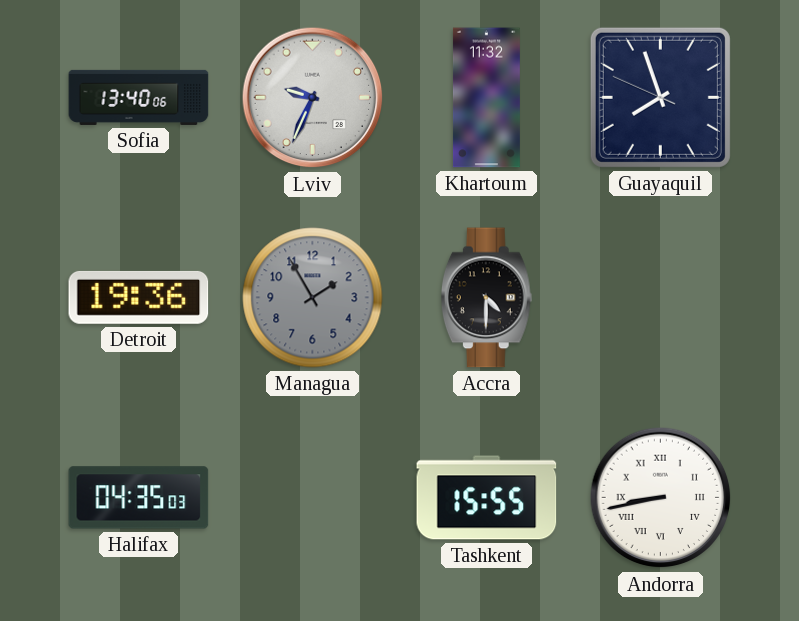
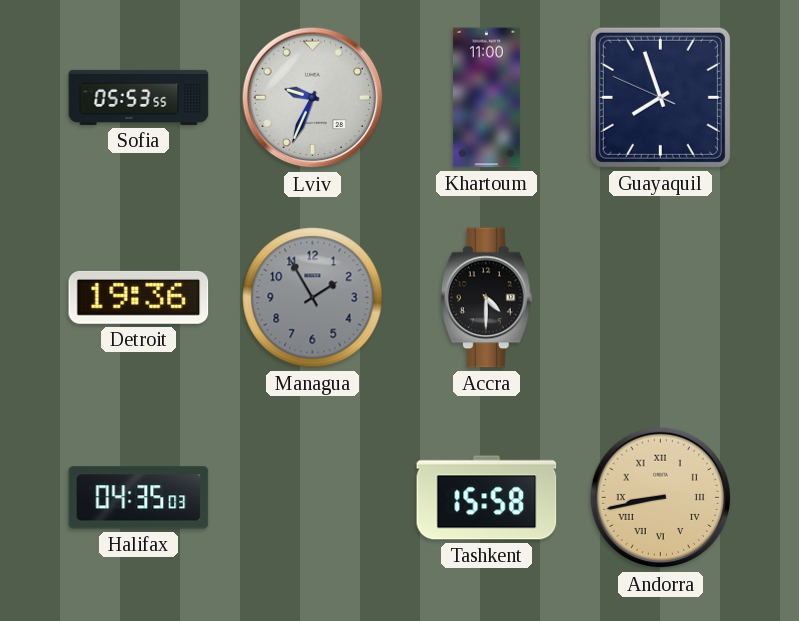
Sofia: 13:40 -> 05:53 (139, 97)
Khartoum: 11:32 -> 11:00 (486, 98)
Tashkent: 15:55 -> 15:58 (487, 498)
Andorra dial: white -> champagne (661, 498)
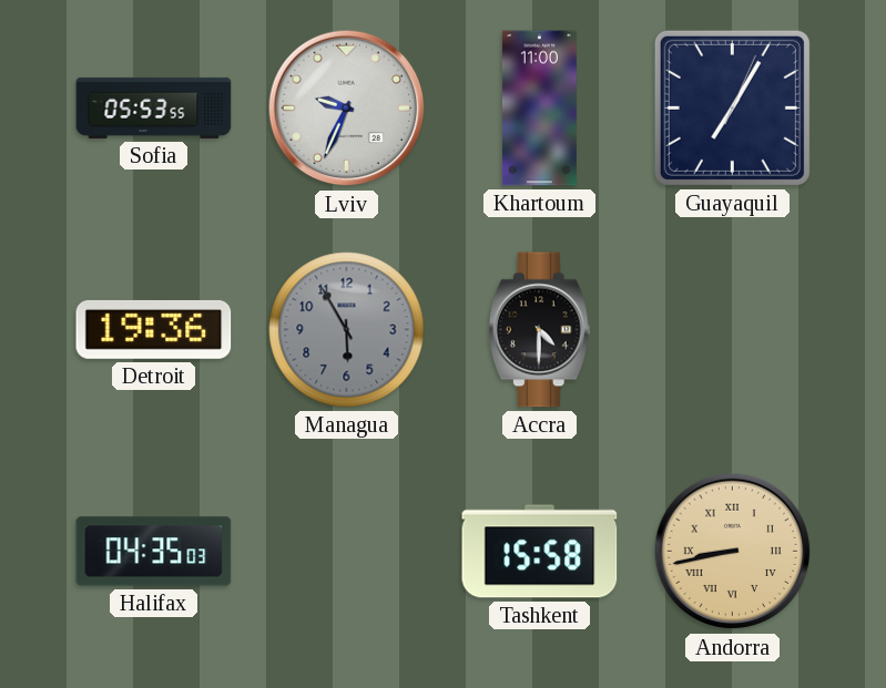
Guayaquil: 7:56 -> 7:05 (732, 107)
Managua: 1:55 -> 5:55 (347, 330)
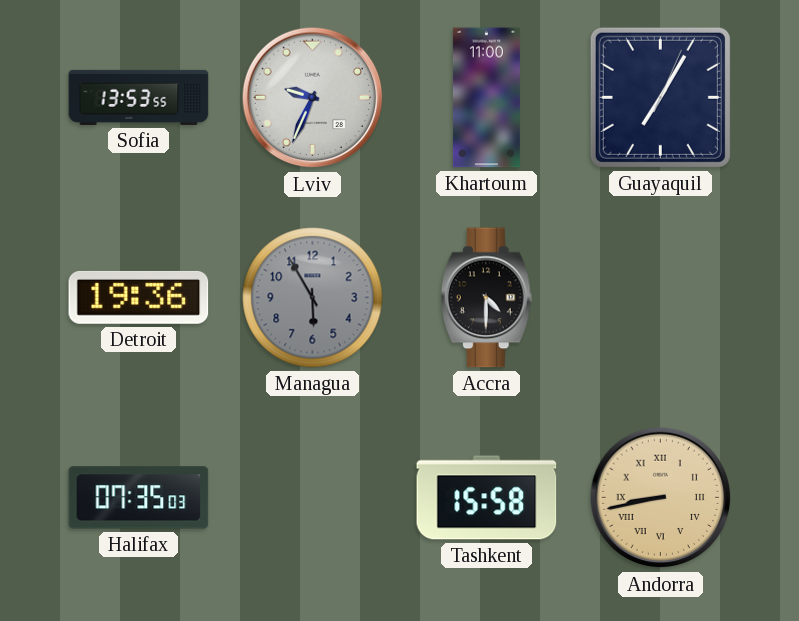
Sofia: 05:53 -> 13:53 (139, 97)
Halifax: 04:35 -> 07:35 (139, 498)
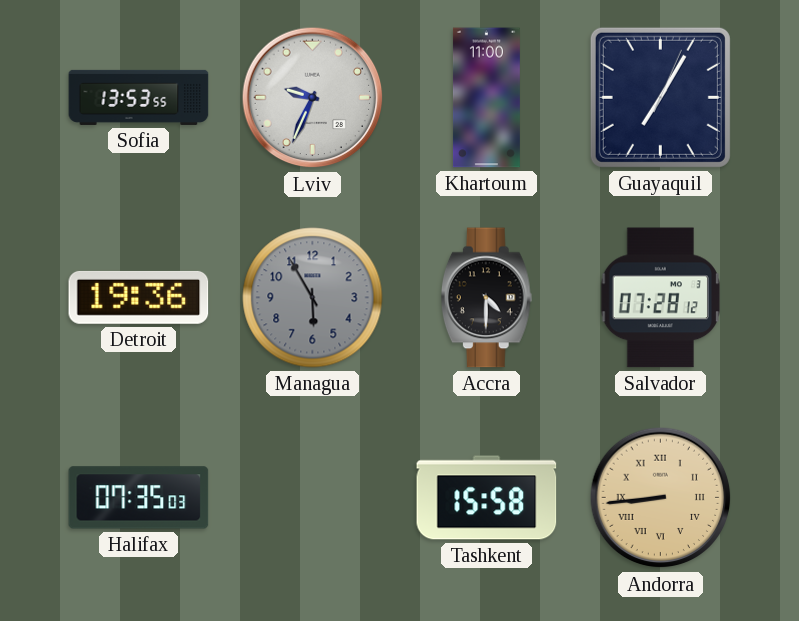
Salvador: none -> 07:28 (660, 298)
Andorra: 8:43 -> 8:44 (661, 498)
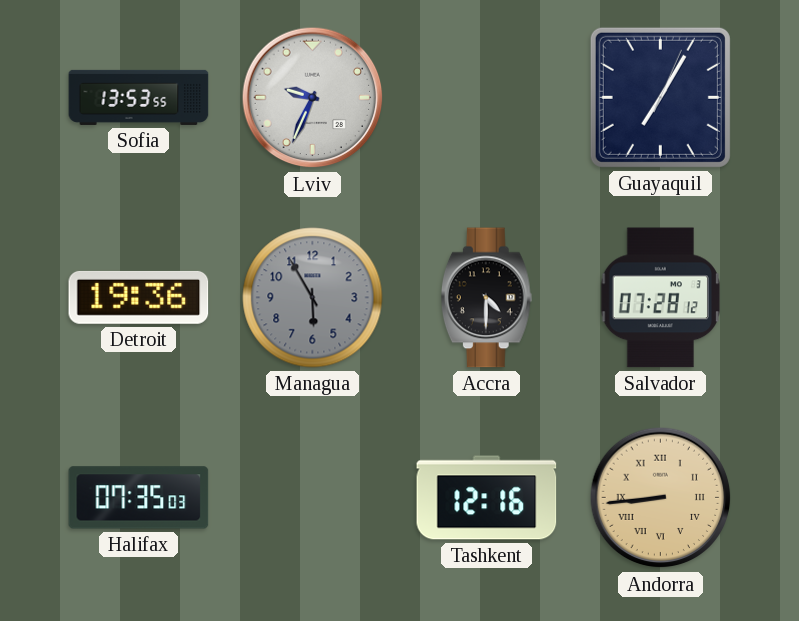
Khartoum: 11:00 -> none (486, 98)
Tashkent: 15:58 -> 12:16 (487, 498)
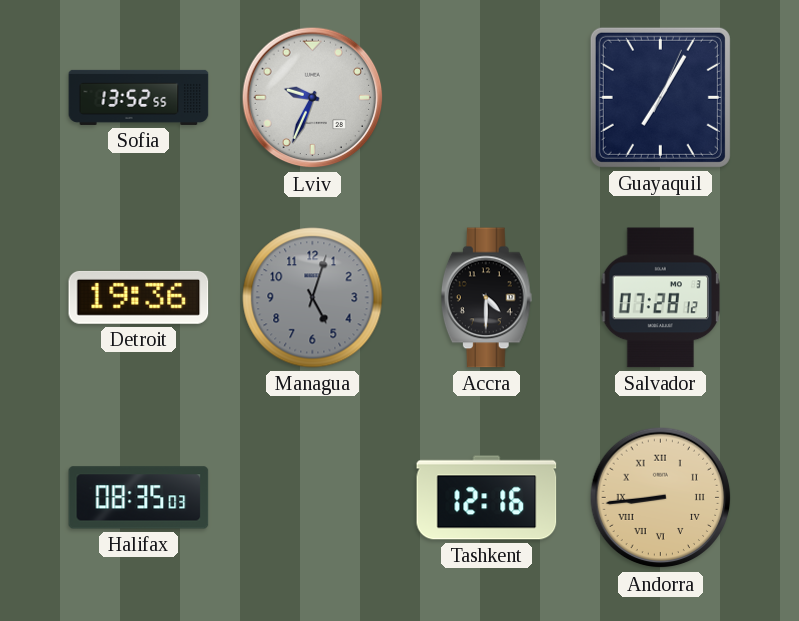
Sofia: 13:53 -> 13:52 (139, 97)
Managua: 5:55 -> 5:03 (313, 298)
Halifax: 07:35 -> 08:35 (139, 498)
